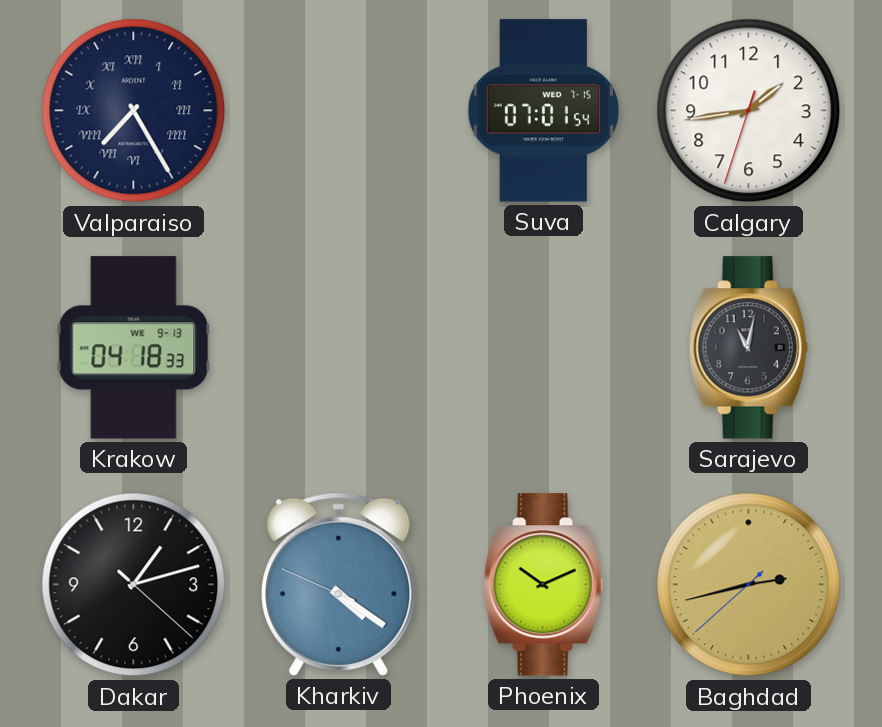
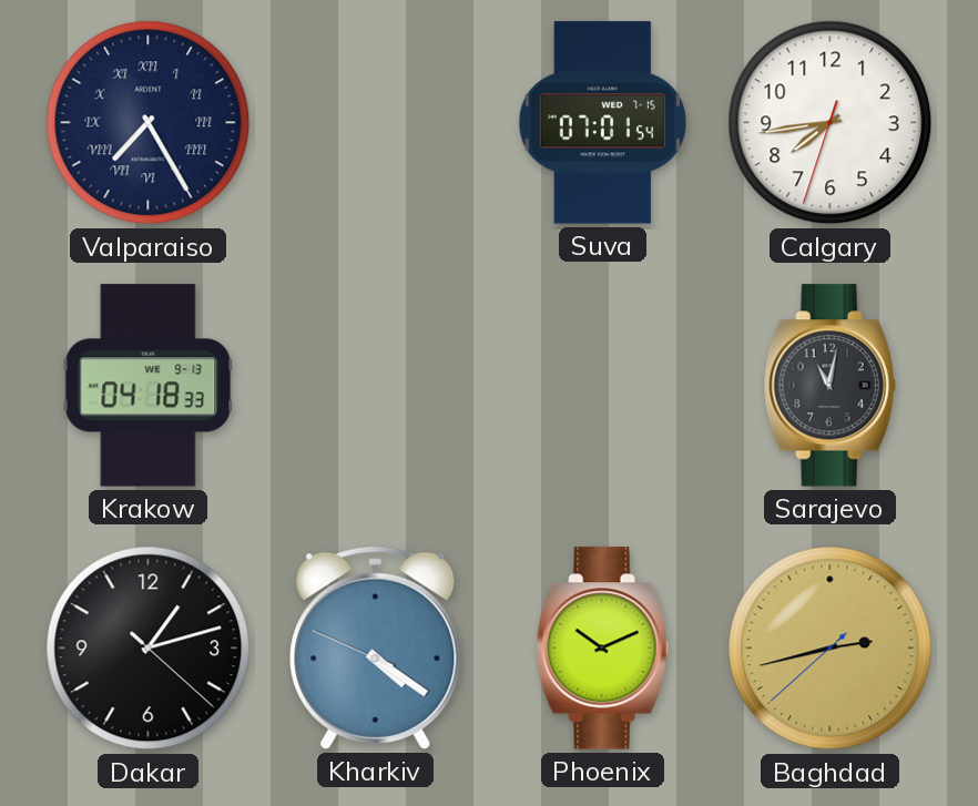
Calgary: 1:43 -> 7:43 (831, 123)
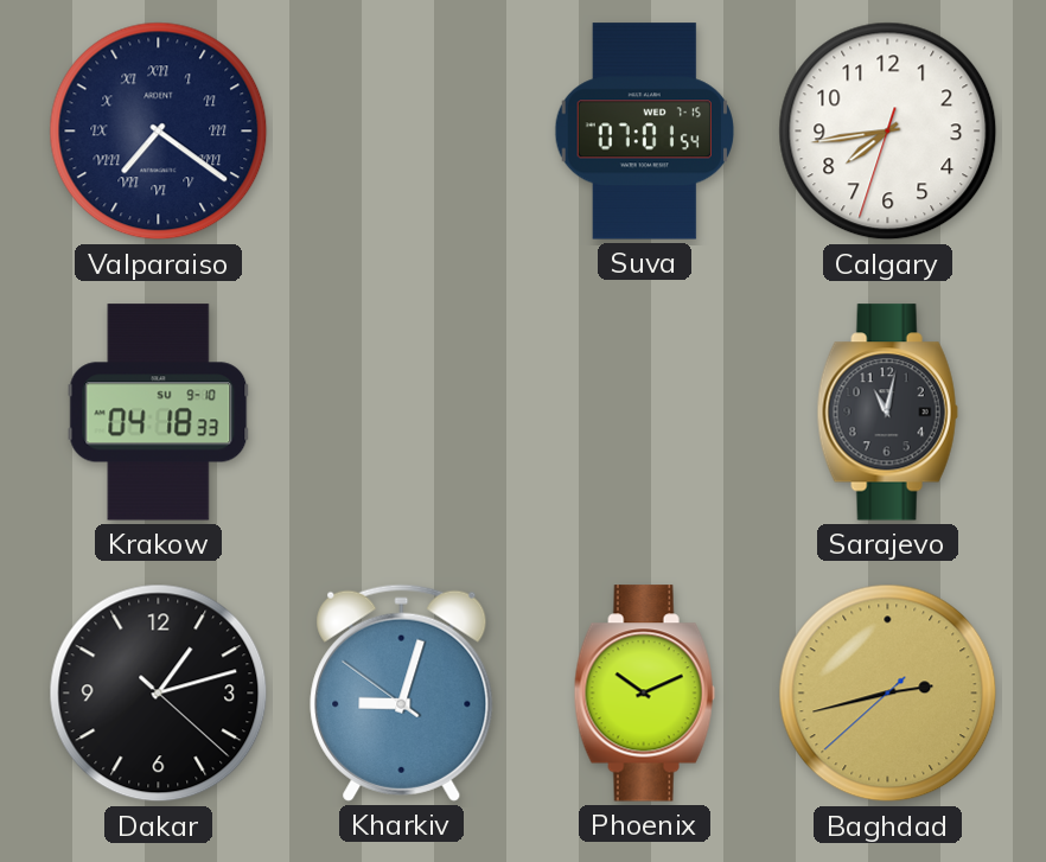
Valparaiso: 7:25 -> 7:21 (159, 132)
Krakow date: WE 9-13 -> SU 9-10 (159, 413)
Kharkiv: 4:20 -> 9:02 (402, 692)
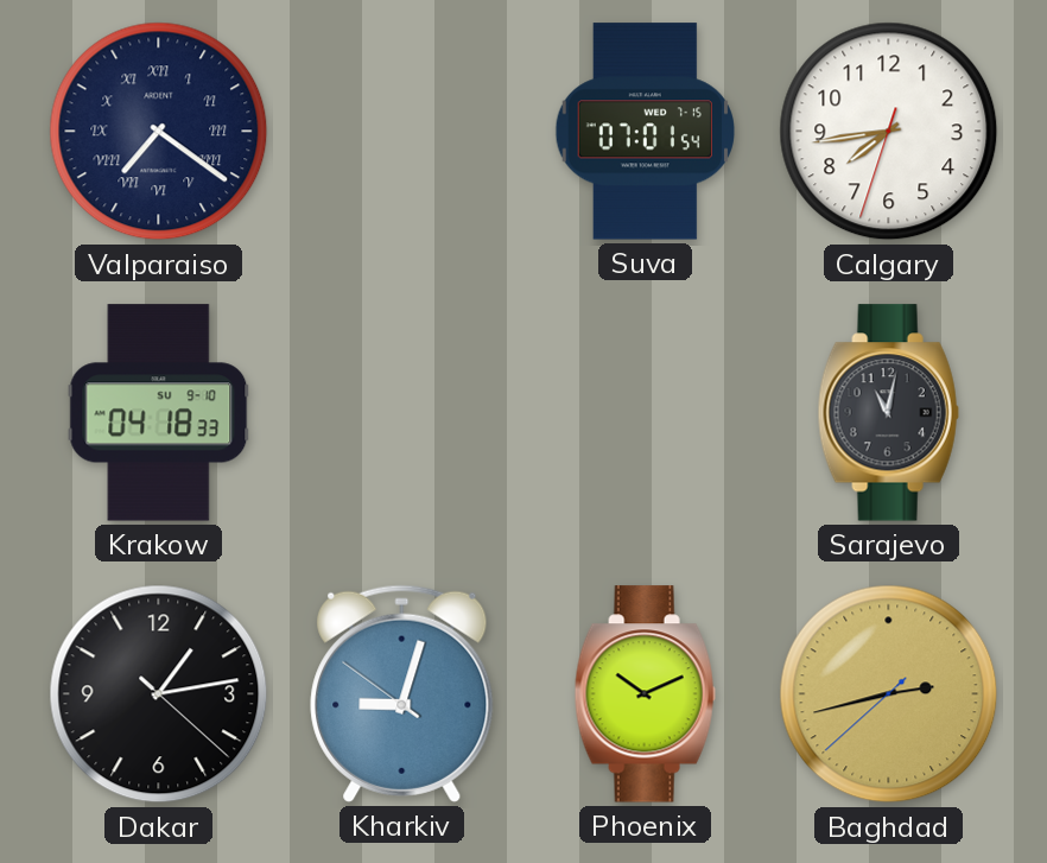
Dakar: 1:12 -> 1:13 (159, 694)
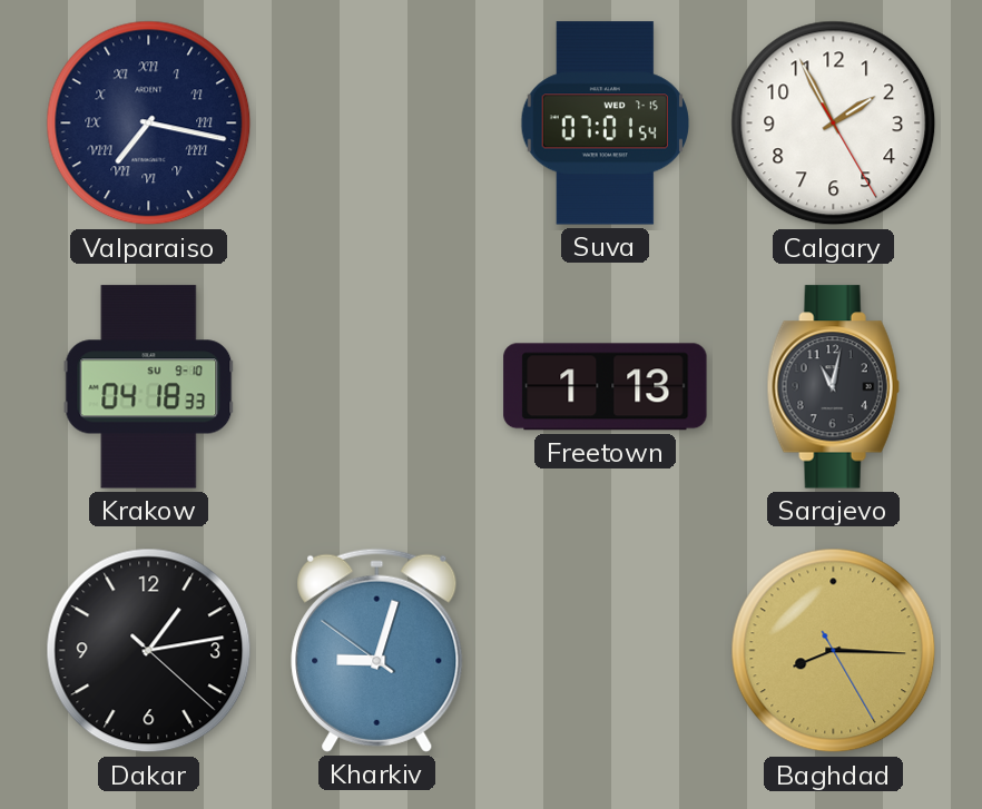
Valparaiso: 7:21 -> 7:17 (149, 124)
Calgary: 7:43 -> 1:55 (834, 124)
Freetown: none -> 1:13 (606, 387)
Phoenix: 10:11 -> none (645, 694)
Baghdad: 2:42 -> 8:15 (834, 651)
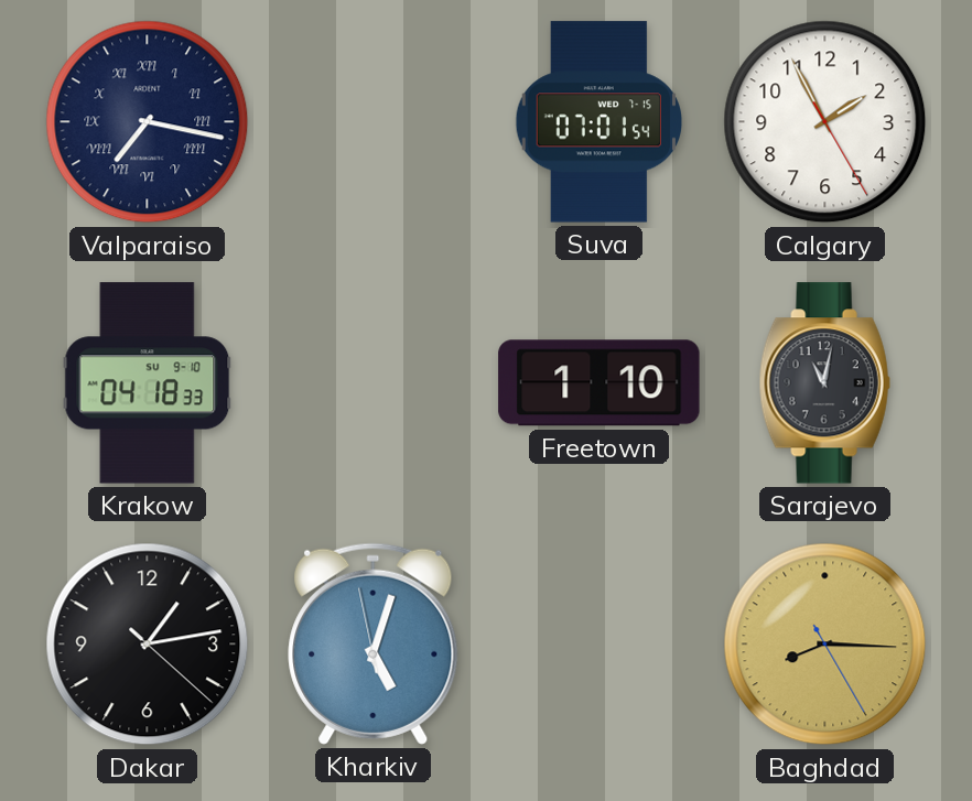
Freetown: 1:13 -> 1:10 (600, 383)
Kharkiv: 9:02 -> 5:02 (374, 643)
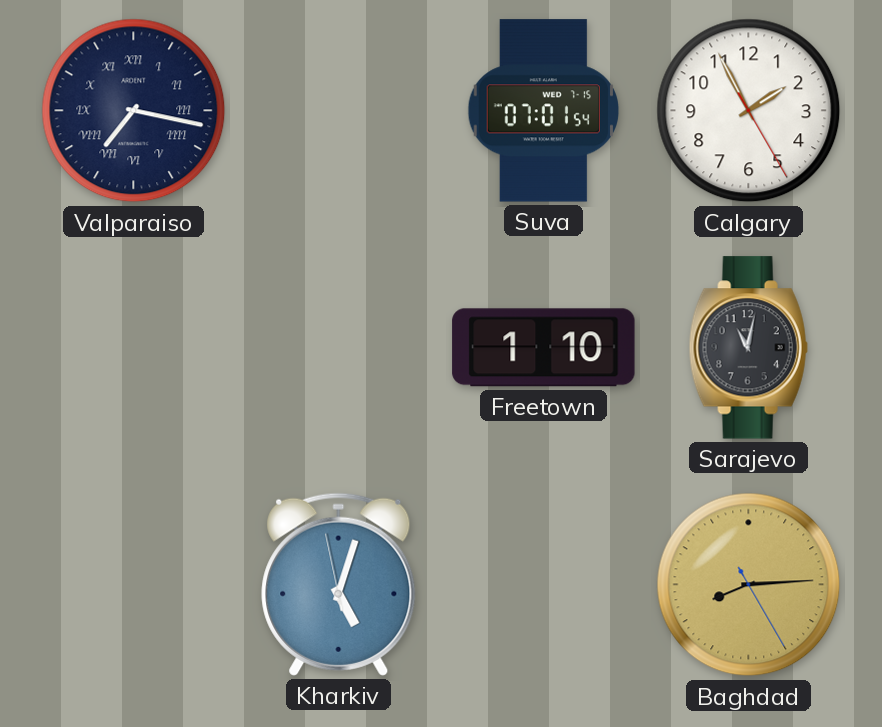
Krakow: 04:18 -> none (148, 383)
Dakar: 1:13 -> none (148, 645)
Baghdad: 8:15 -> 8:14 (749, 585)
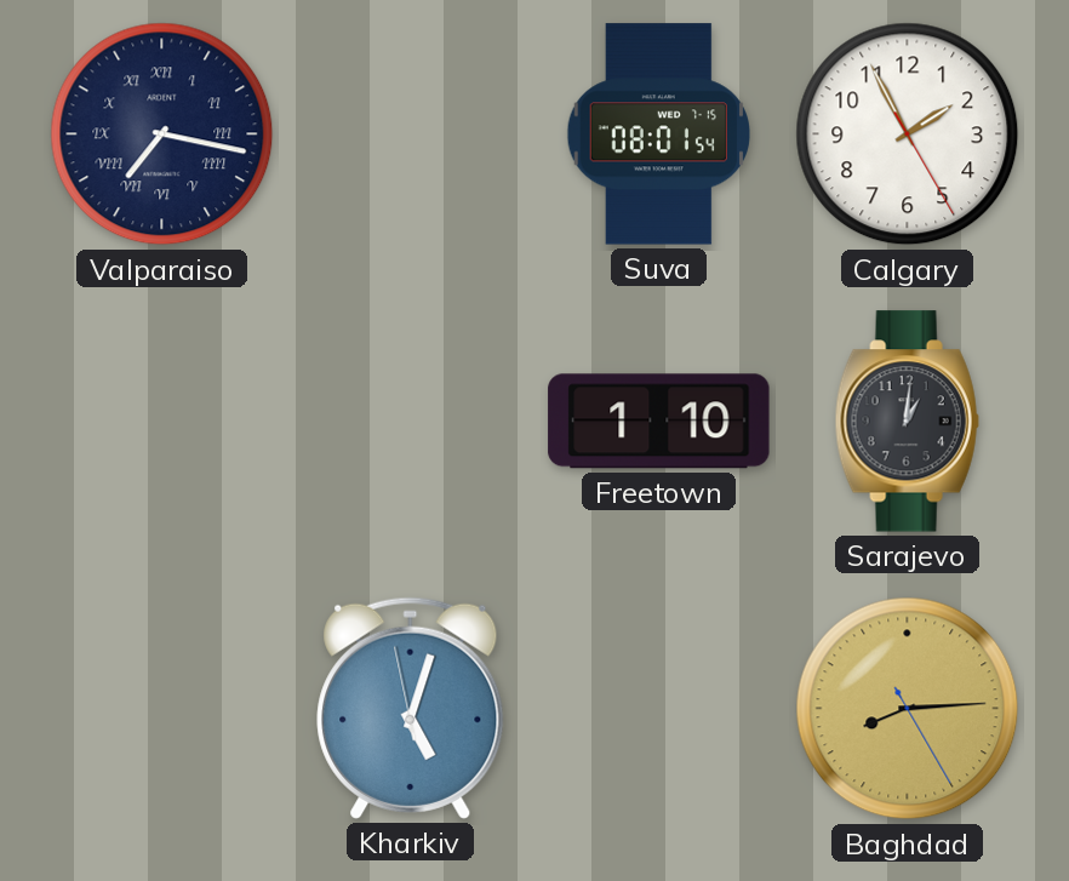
Suva: 07:01 -> 08:01 (658, 135)
Sarajevo: 11:02 -> 1:01 (907, 422)
